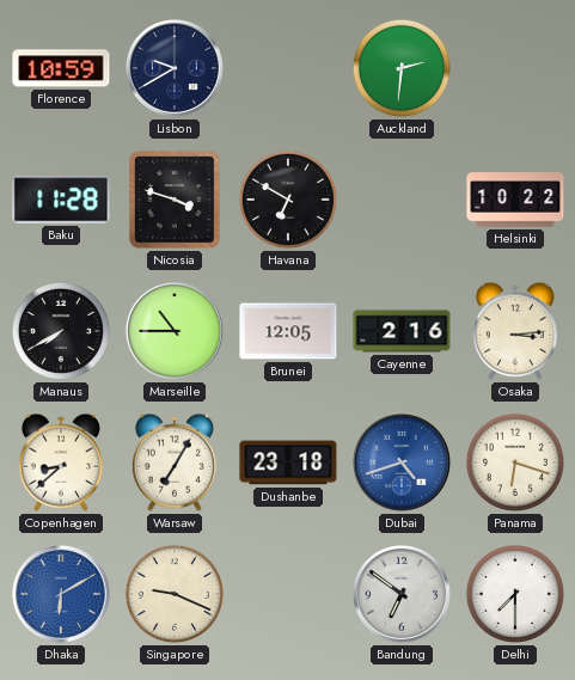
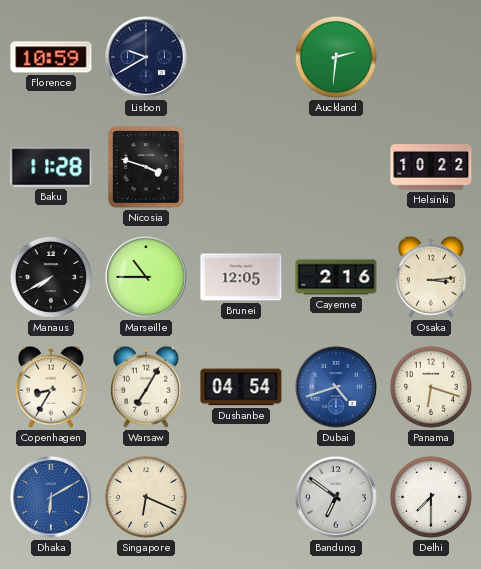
Havana: 6:50 -> none (288, 200)
Copenhagen: 8:38 -> 8:35 (51, 387)
Dushanbe: 23:18 -> 04:54 (241, 387)
Singapore: 9:19 -> 6:19 (146, 497)
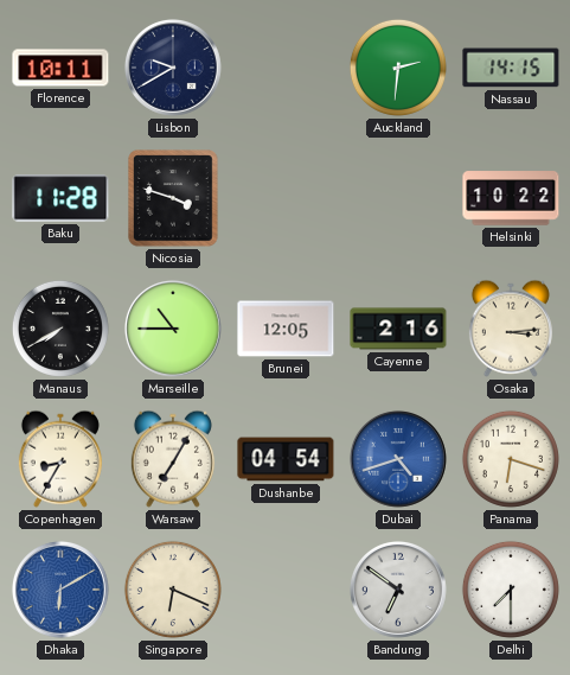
Florence: 10:59 -> 10:11 (60, 68)
Nassau: none -> 14:15 (511, 68)
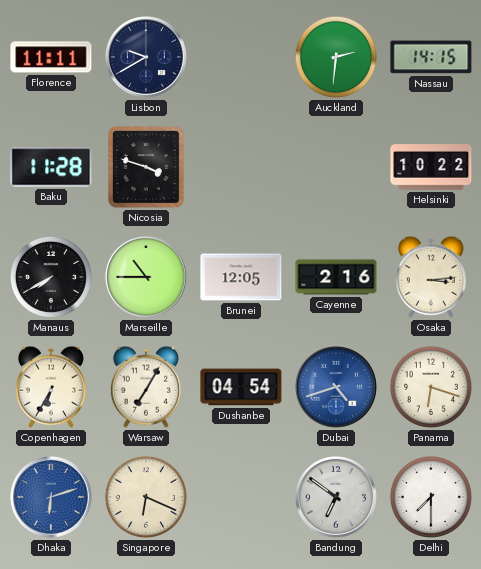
Florence: 10:11 -> 11:11 (51, 57)
Copenhagen: 8:35 -> 6:35 (51, 387)
Dhaka: 6:10 -> 6:12 (51, 497)
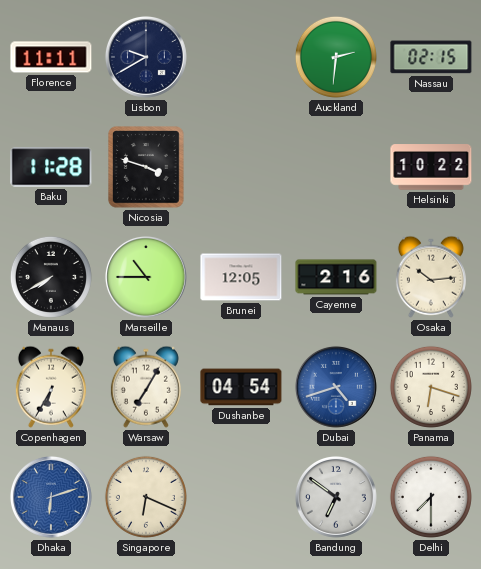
Nassau: 14:15 -> 02:15 (431, 57)
Osaka: 3:14 -> 10:14 (431, 277)
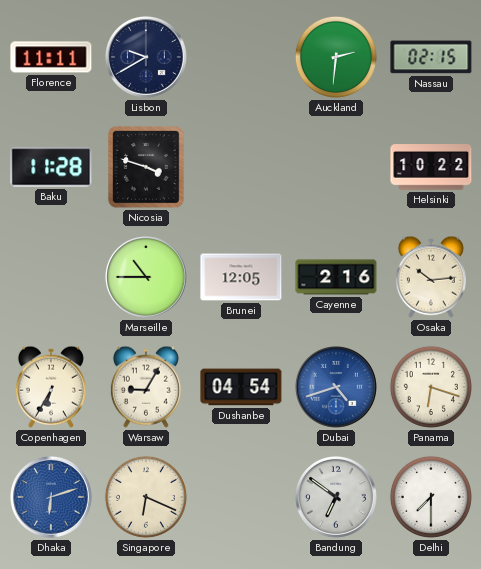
Manaus: 7:40 -> none (51, 277)
Warsaw: 7:05 -> 9:05 (146, 387)
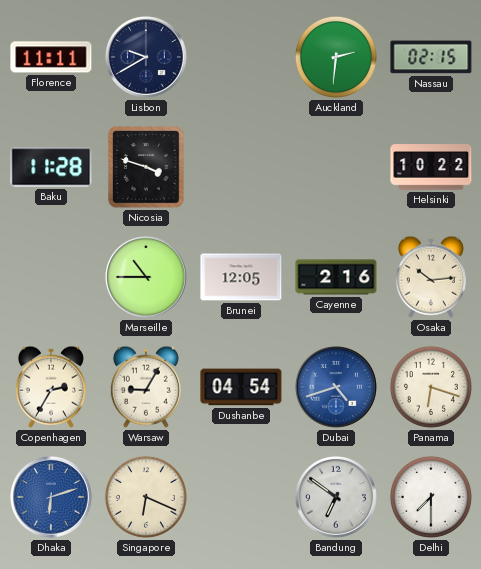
Copenhagen: 6:35 -> 2:35 (51, 387)
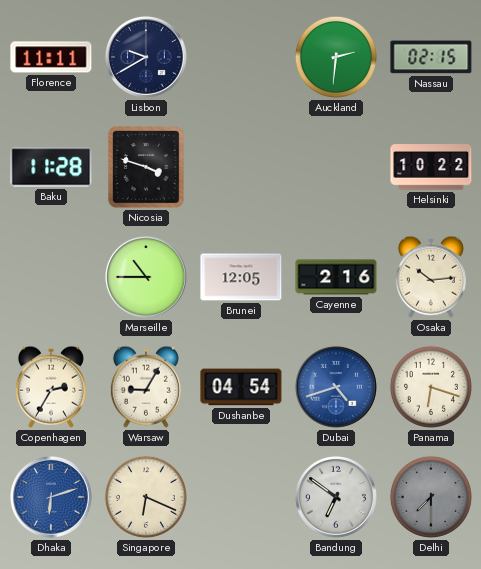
Delhi dial: white -> grey (431, 497)
